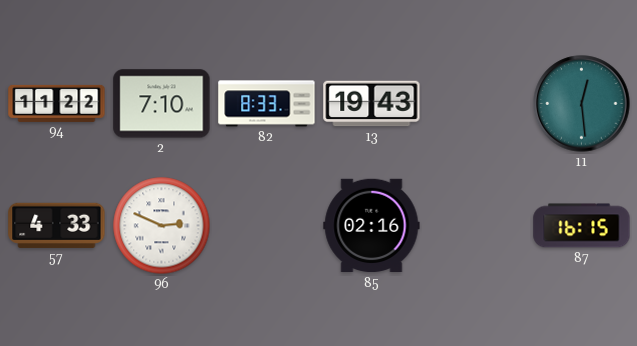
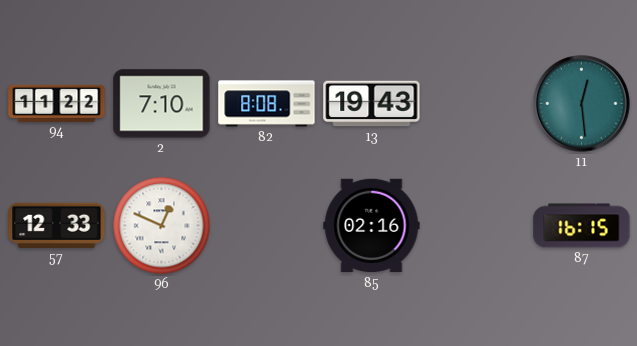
82: 8:33 -> 8:08 (267, 104)
57: 4:33 -> 12:33 (57, 225)
96: 2:49 -> 12:49 (162, 226)
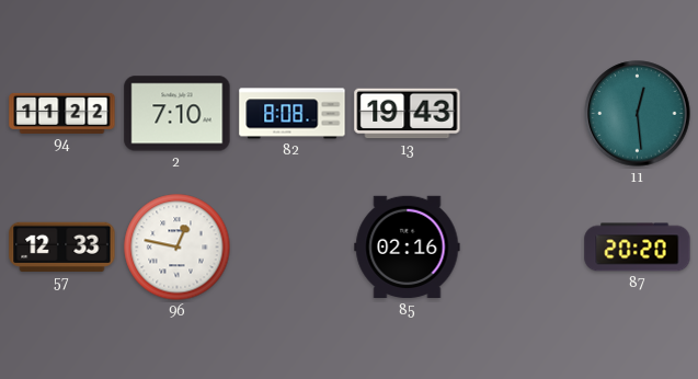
96: 12:49 -> 12:47 (178, 248)
87: 16:15 -> 20:20 (638, 248)
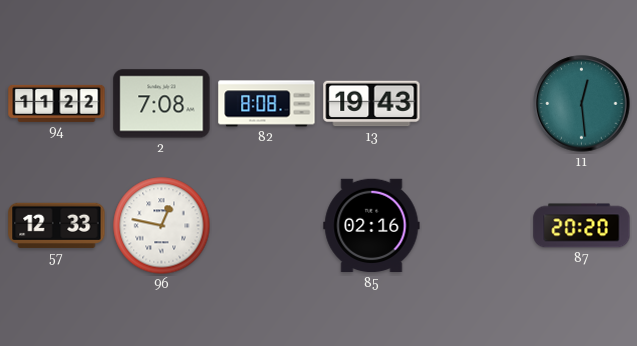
2: 7:10 -> 7:08 (162, 104)
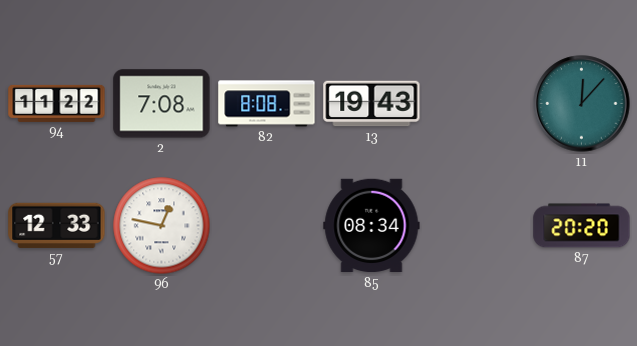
11: 12:29 -> 12:07 (582, 104)
85: 02:16 -> 08:34 (372, 226)
